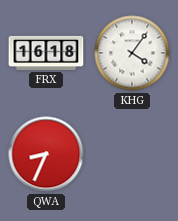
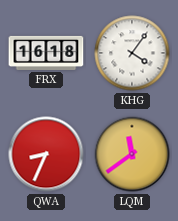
LQM: none -> 11:39 (132, 154)
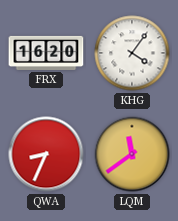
FRX: 16:18 -> 16:20 (46, 53)
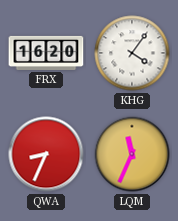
LQM: 11:39 -> 11:34 (132, 154)
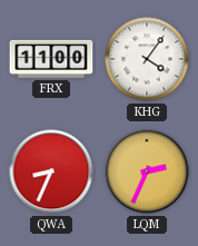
FRX: 16:20 -> 11:00 (51, 59)
LQM: 11:34 -> 2:34 (147, 171)
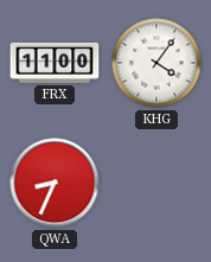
LQM: 2:34 -> none (147, 171)
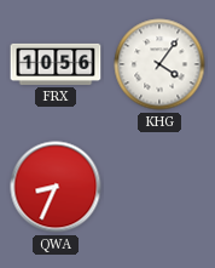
FRX: 11:00 -> 10:56 (56, 64)
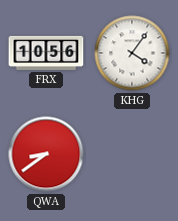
QWA: 8:34 -> 8:39 (46, 154)
